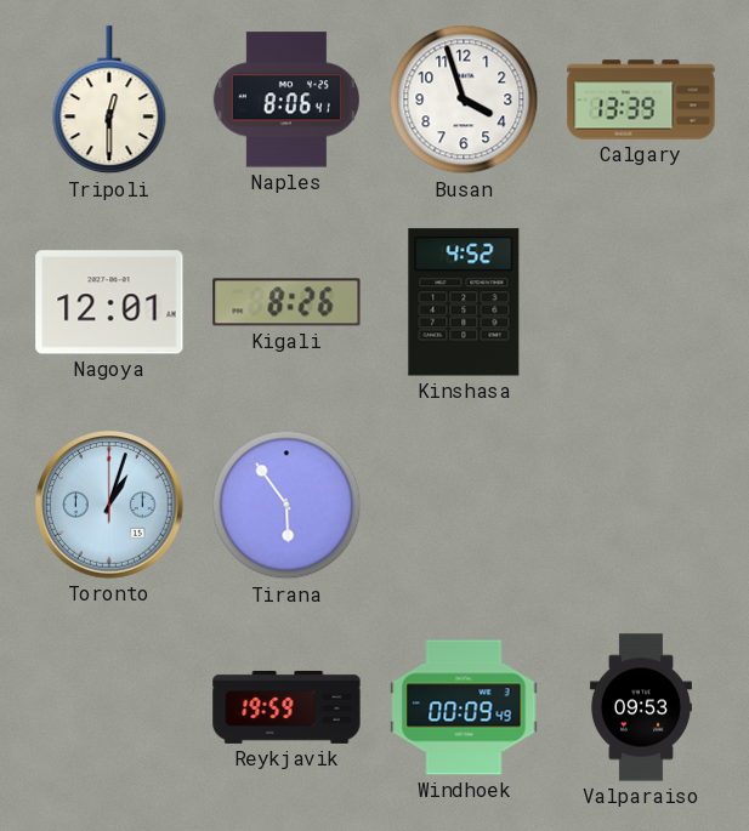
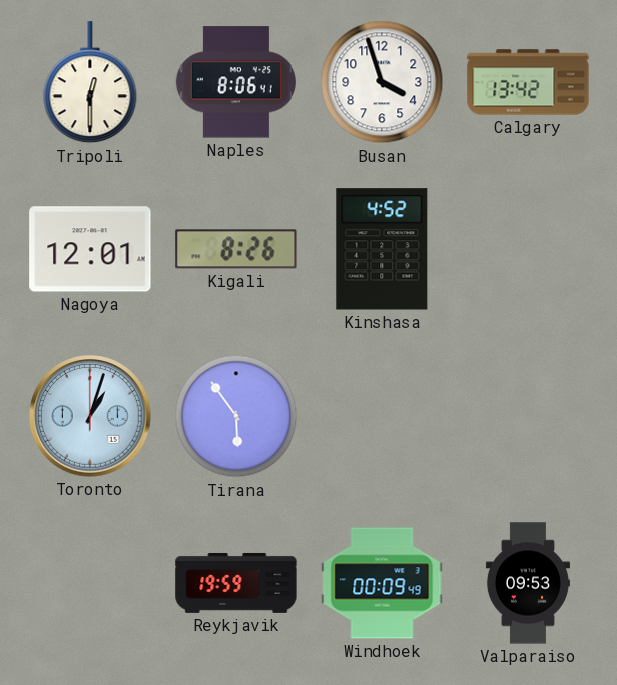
Calgary: 13:39 -> 13:42 (528, 82)
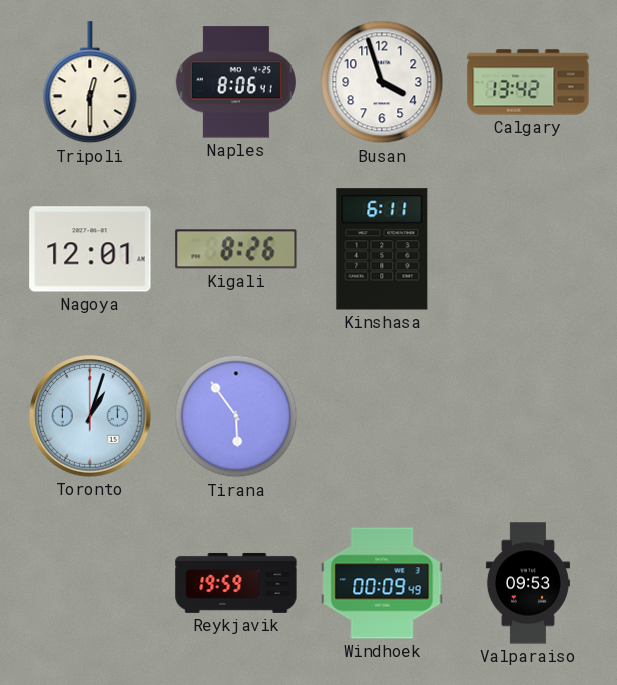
Kinshasa: 4:52 -> 6:11 (382, 249)
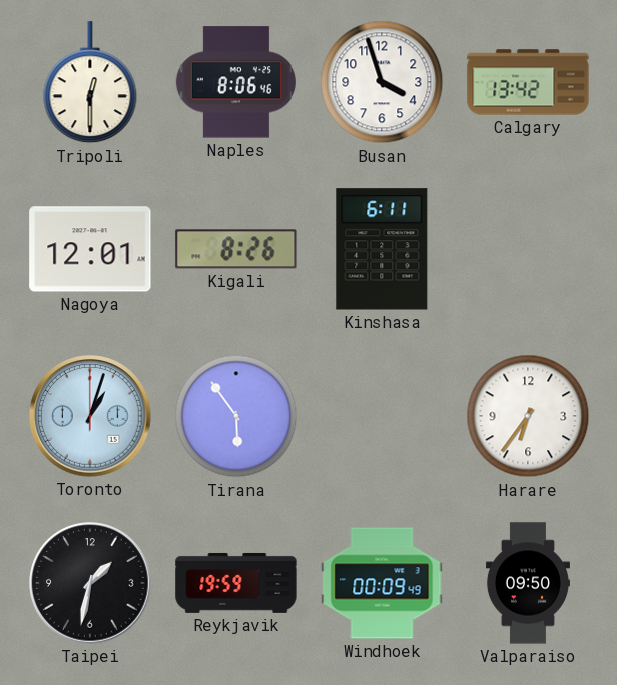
Naples: 8:06:41 -> 8:06:46 (236, 82)
Harare: none -> 6:36 (528, 416)
Taipei: none -> 1:32 (90, 583)
Valparaiso: 09:53 -> 09:50 (528, 583)
